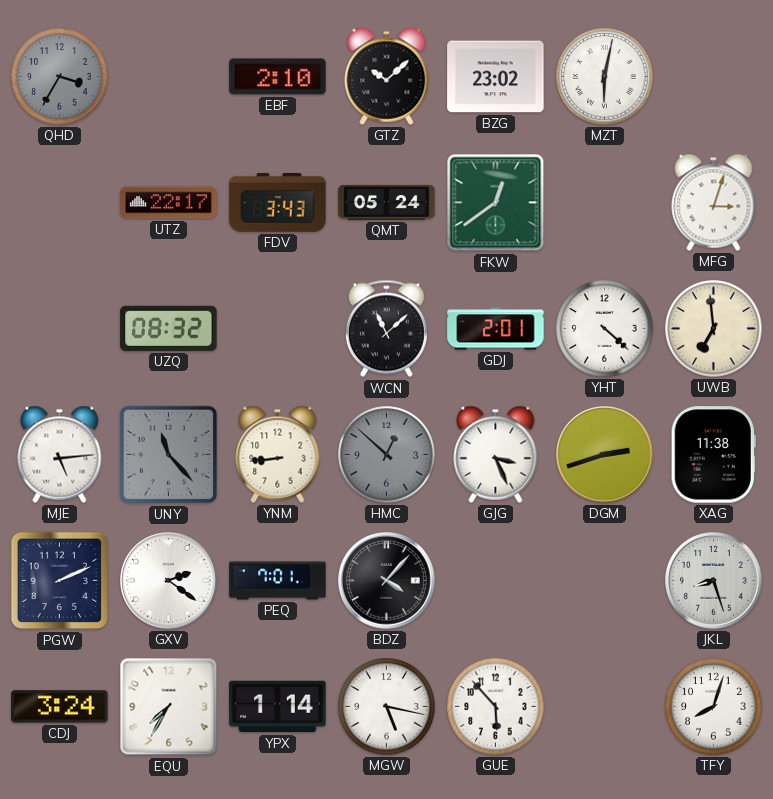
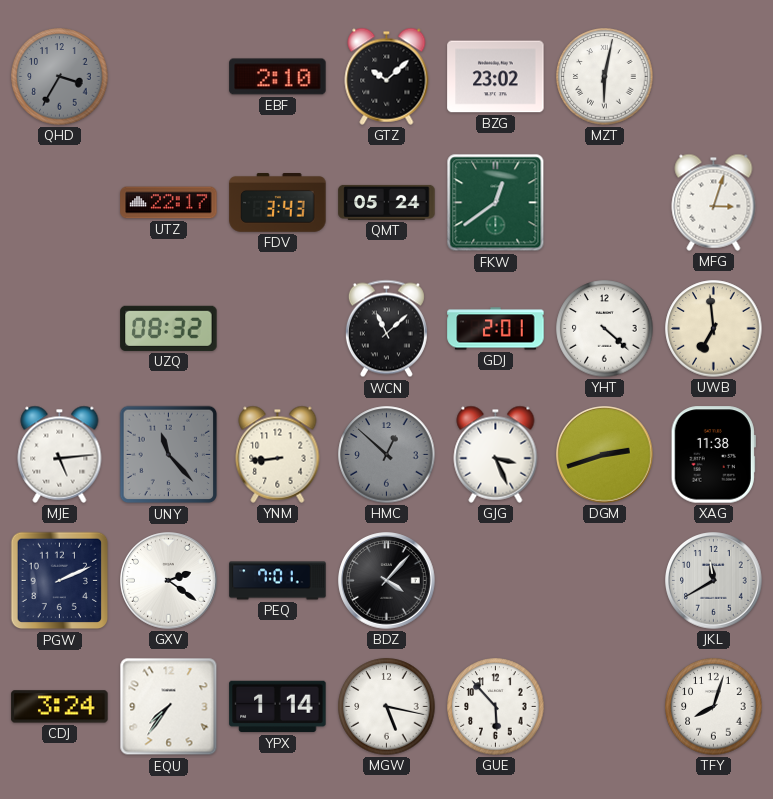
JKL: 8:27 -> 11:40 (714, 581)
EQU: 7:35 -> 7:36 (169, 707)
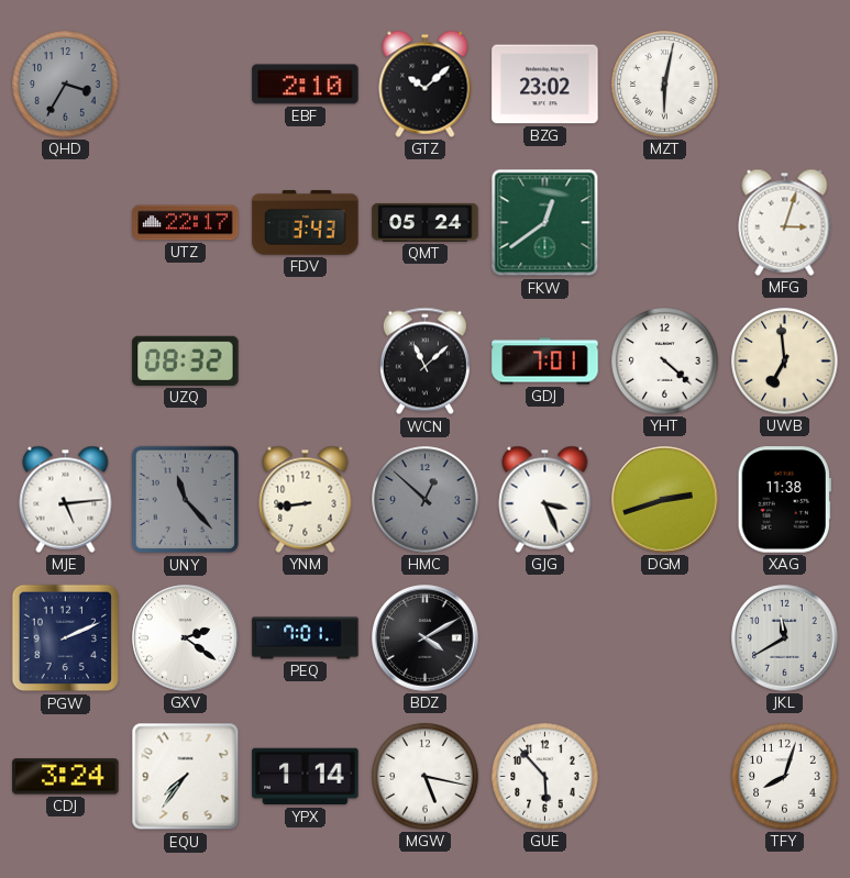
GDJ: 2:01 -> 7:01 (545, 362)
BDZ: 4:07 -> 4:10 (426, 638)
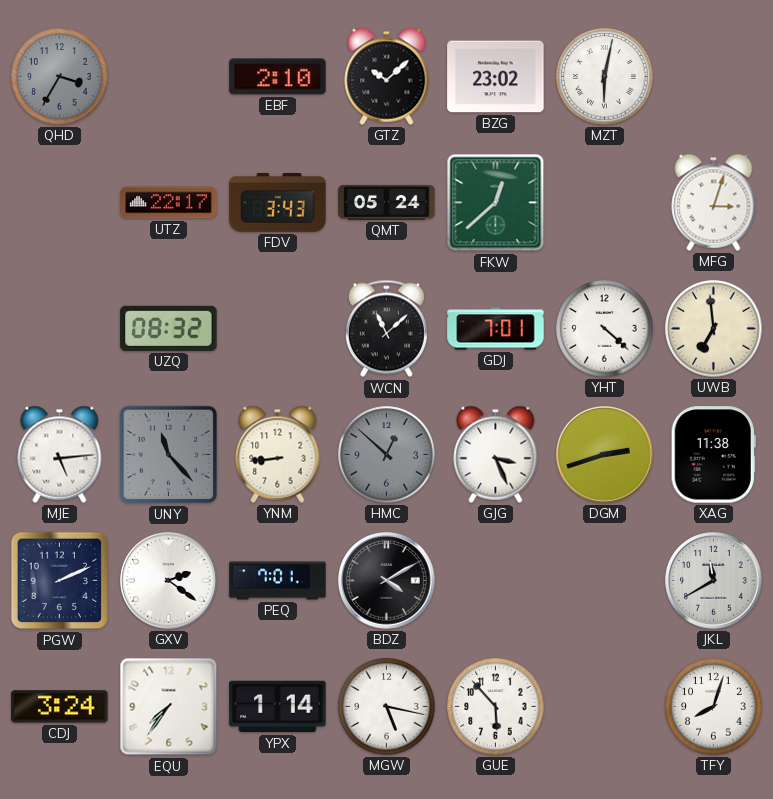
FKW: 12:39 -> 12:38 (496, 203)
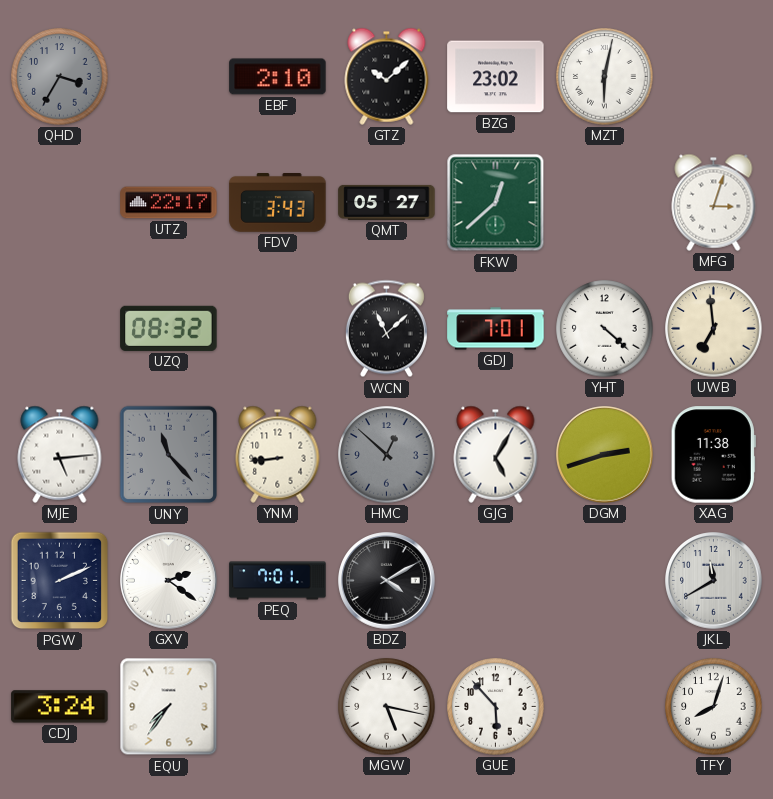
QMT: 05:24 -> 05:27 (387, 202)
GJG: 3:26 -> 5:05 (496, 454)
YPX: 1:14 -> none (278, 707)
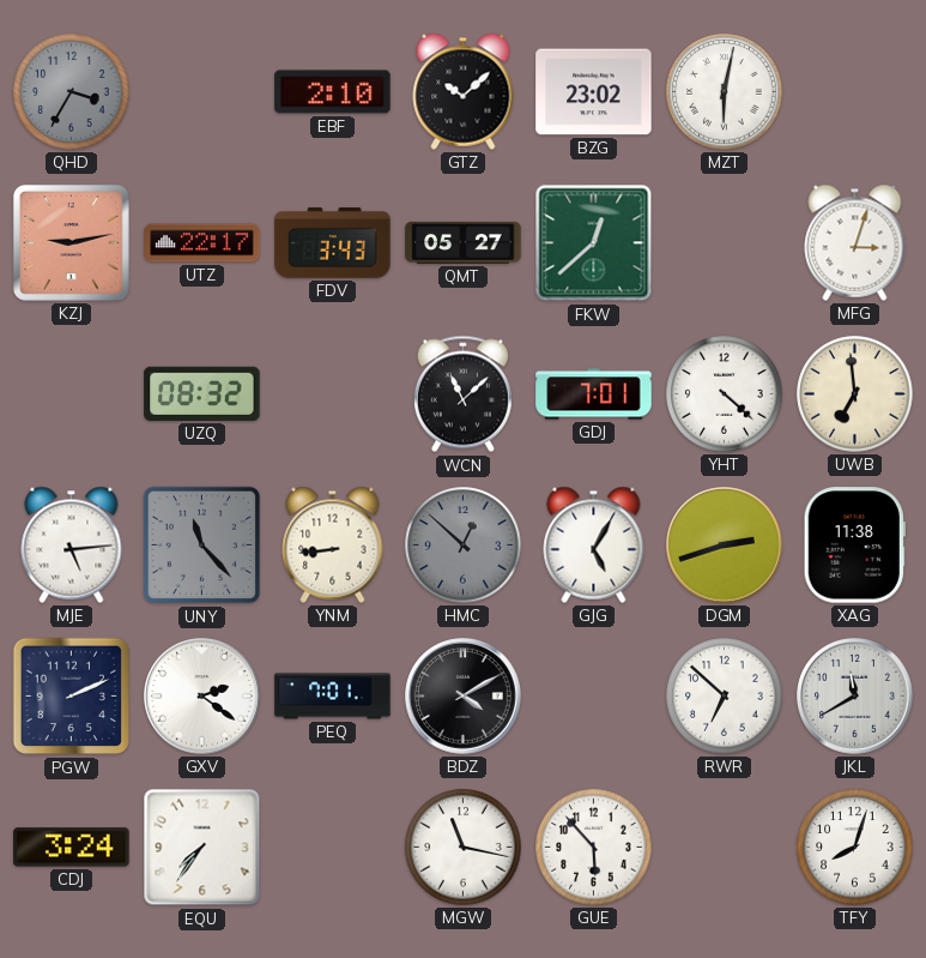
KZJ: none -> 9:13 (71, 242)
RWR: none -> 6:52 (725, 697)
MGW: 5:17 -> 11:17 (464, 848)
